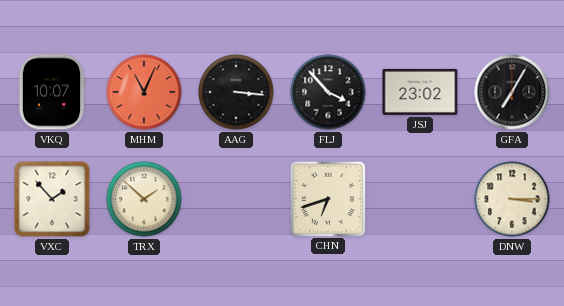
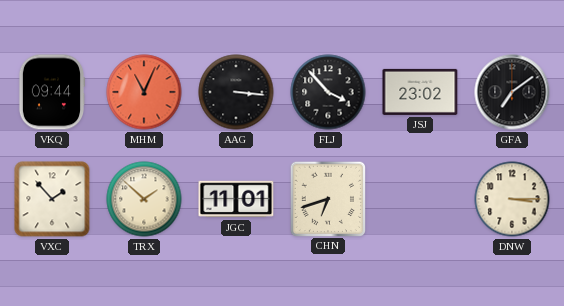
VKQ: 10:07 -> 09:44 (51, 92)
GFA: 7:05 -> 7:09 (512, 92)
JGC: none -> 11:01 (236, 199)
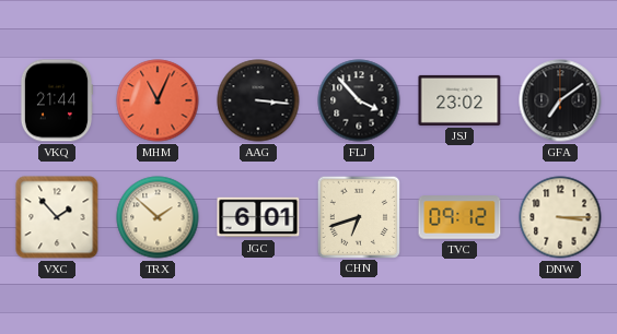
VKQ: 09:44 -> 21:44 (56, 100)
JGC: 11:01 -> 6:01 (258, 217)
TVC: none -> 09:12 (459, 217)
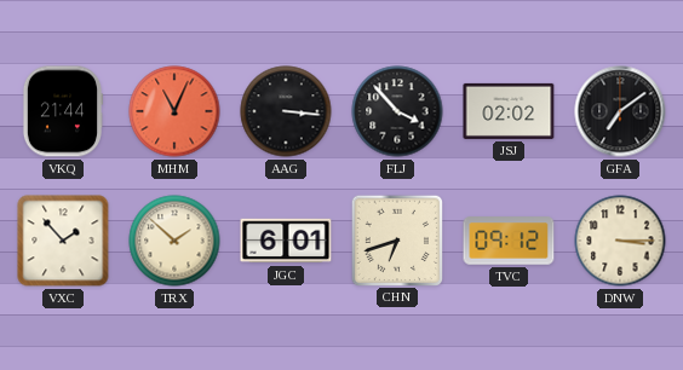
JSJ: 23:02 -> 02:02 (509, 111)
